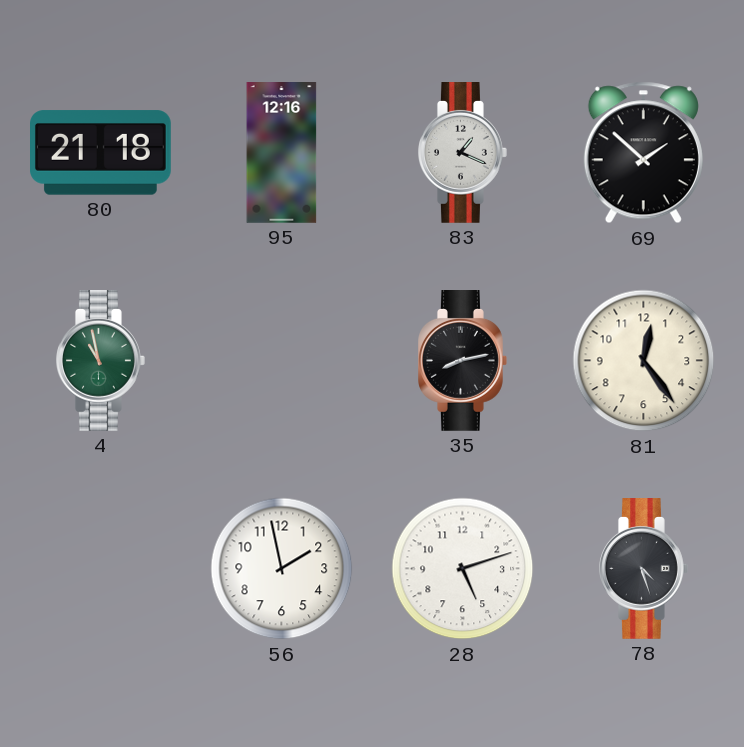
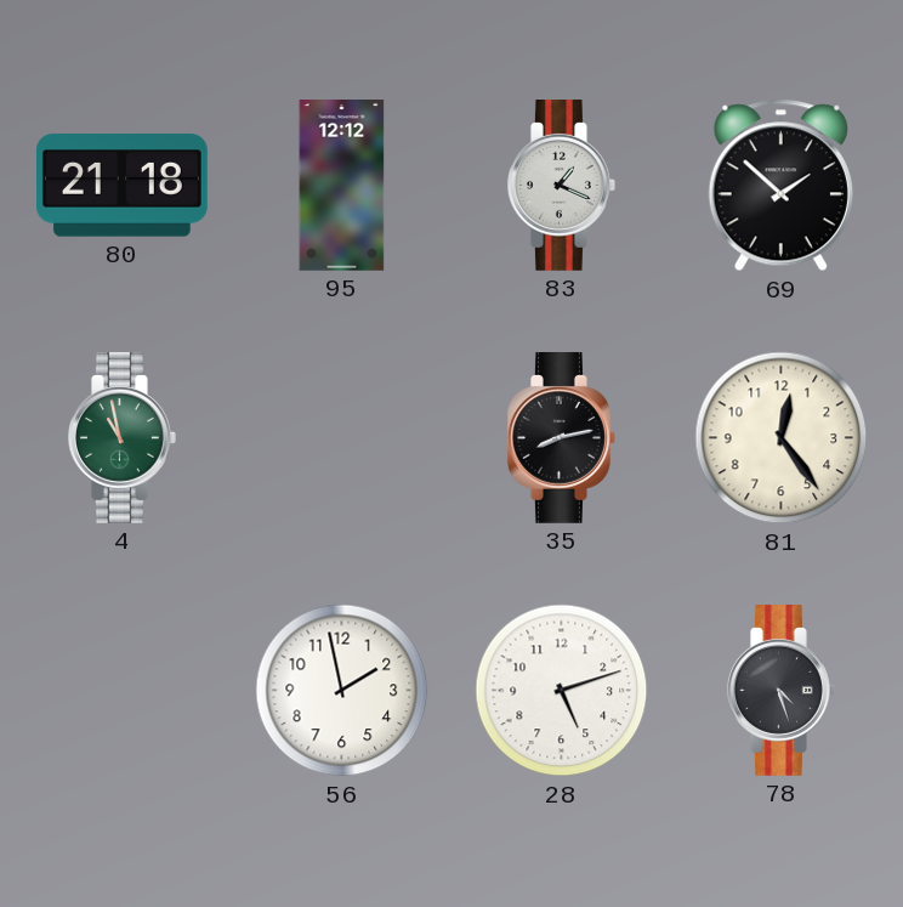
95: 12:16 -> 12:12 (342, 186)
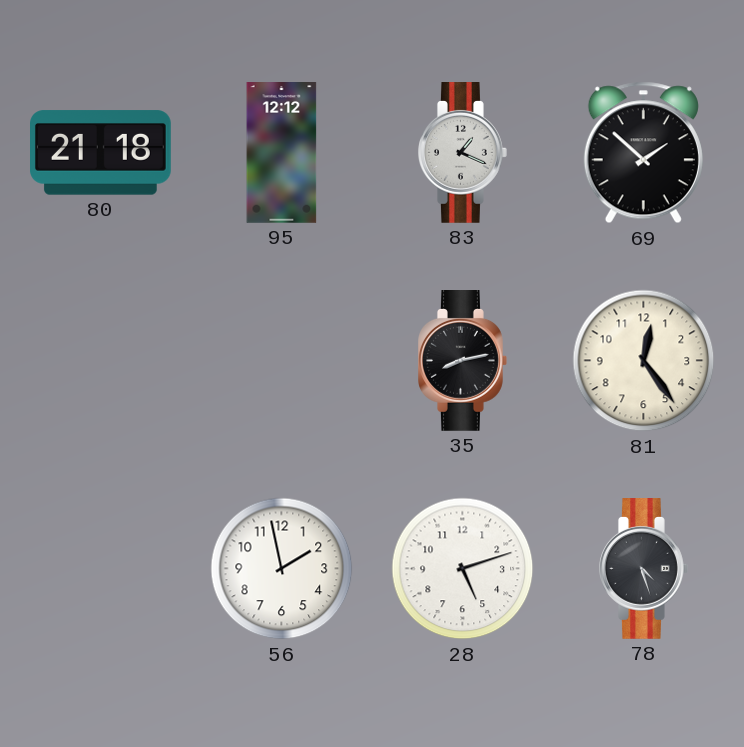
4: 10:58 -> none (123, 438)
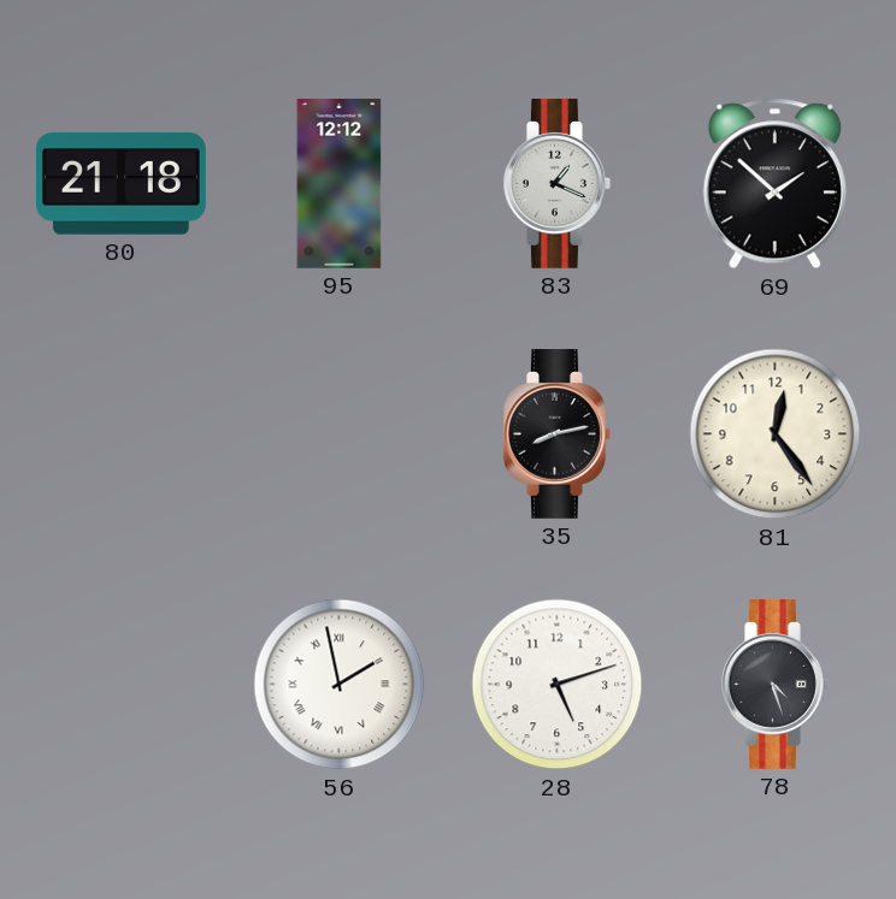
56 numerals: Arabic -> Roman (340, 685)
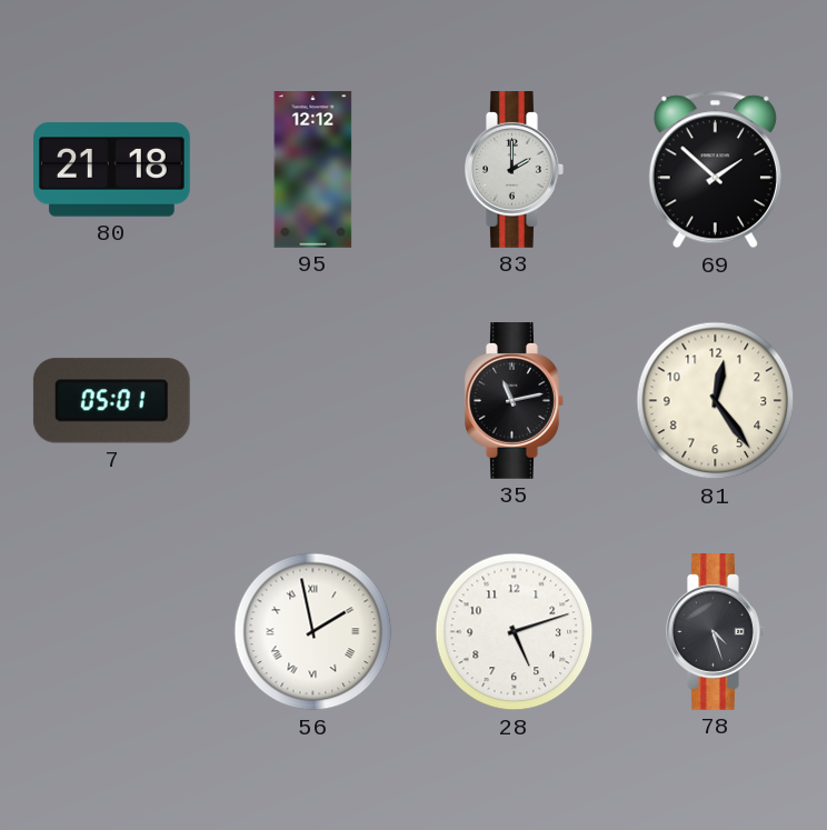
83: 1:19 -> 2:00 (515, 170)
7: none -> 05:01 (111, 401)
35: 8:13 -> 11:13 (515, 401)
